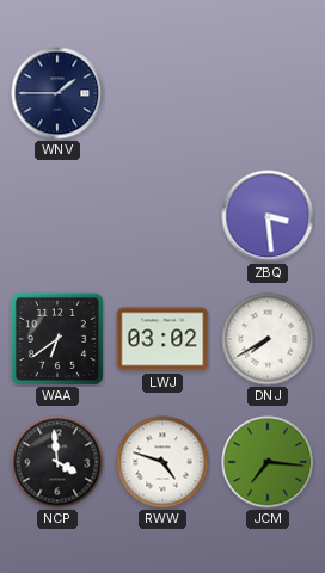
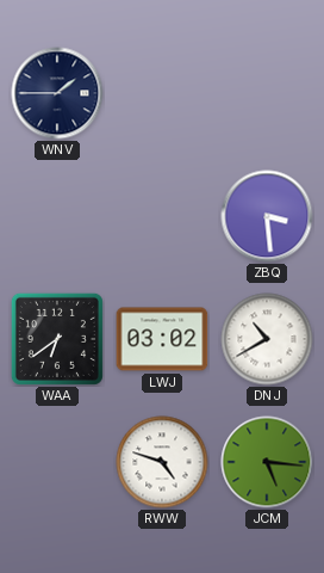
DNJ: 7:40 -> 10:40 (267, 339)
NCP: 3:59 -> none (57, 462)
JCM: 7:16 -> 5:16 (267, 462)
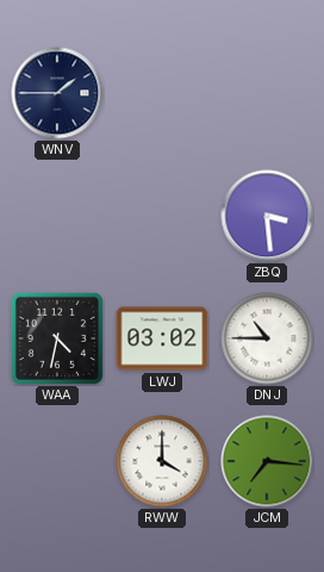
WAA: 6:39 -> 4:32 (57, 338)
DNJ: 10:40 -> 10:45 (267, 338)
RWW: 4:48 -> 4:00 (162, 461)
JCM: 5:16 -> 7:16 (267, 461)
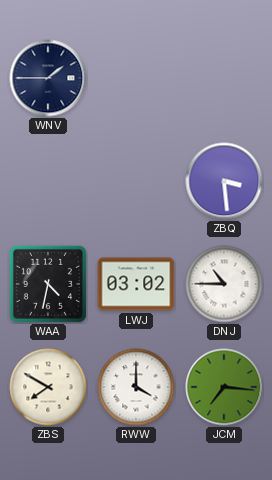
ZBS: none -> 7:50 (48, 387)
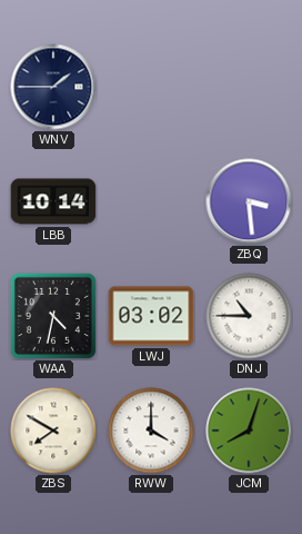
LBB: none -> 10:14 (53, 201)
JCM: 7:16 -> 8:03 (249, 431)
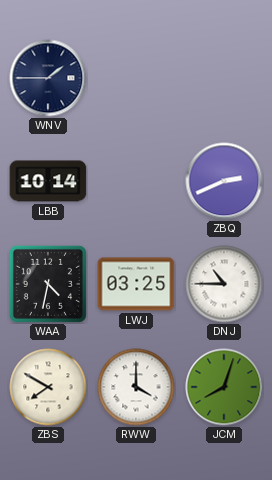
ZBQ: 3:29 -> 2:41 (224, 181)
LWJ: 03:02 -> 03:25 (136, 284)
